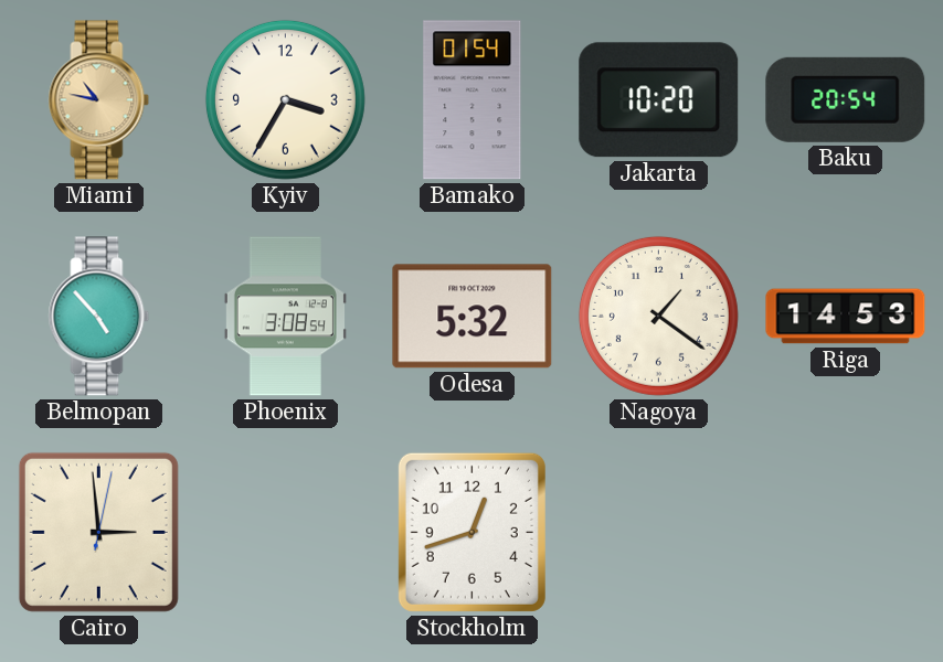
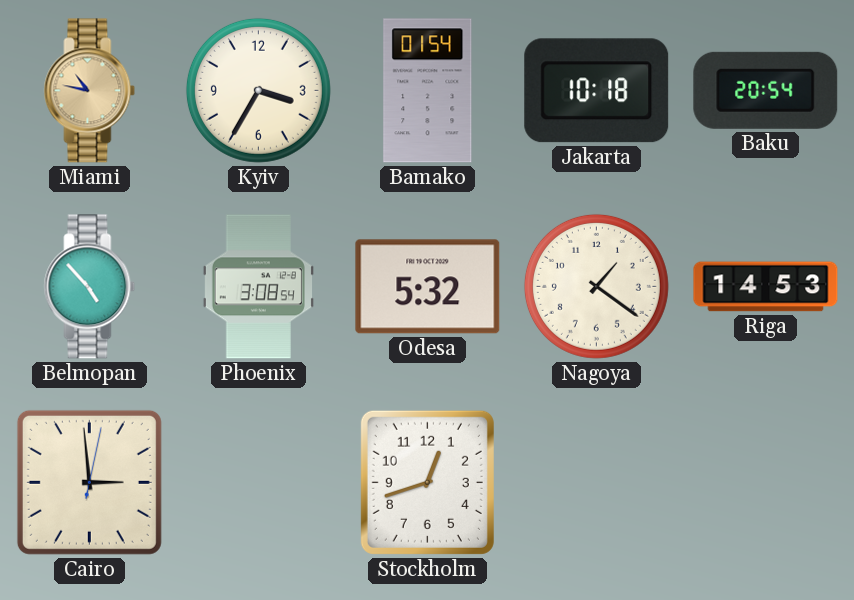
Jakarta: 10:20 -> 10:18 (597, 91)
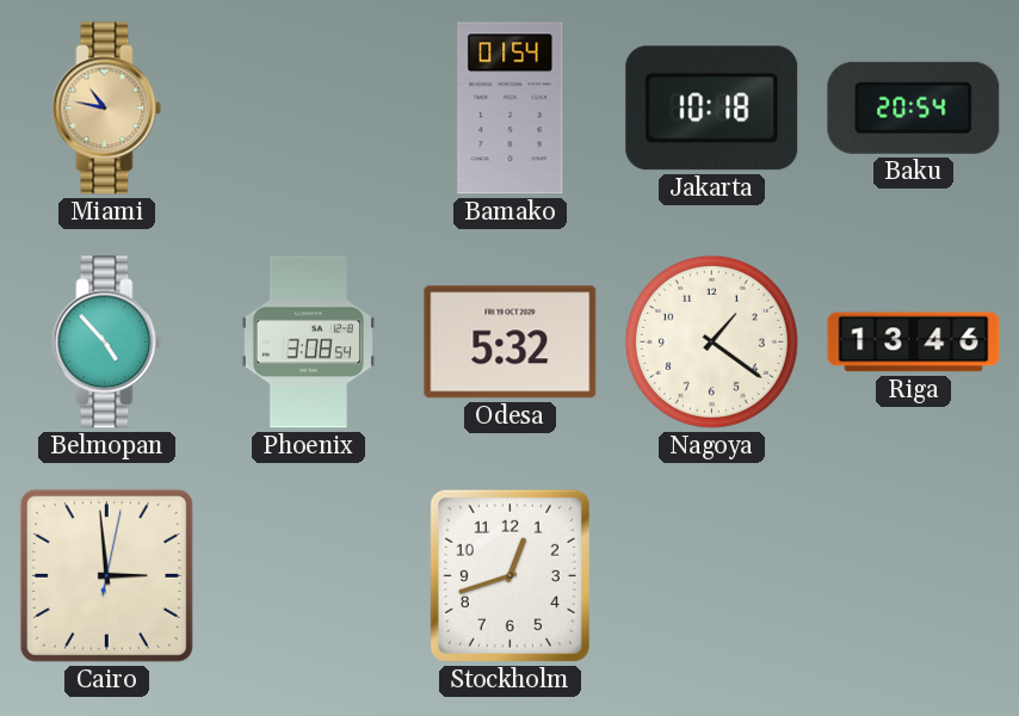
Kyiv: 3:35 -> none (258, 90)
Riga: 14:53 -> 13:46 (914, 342)
